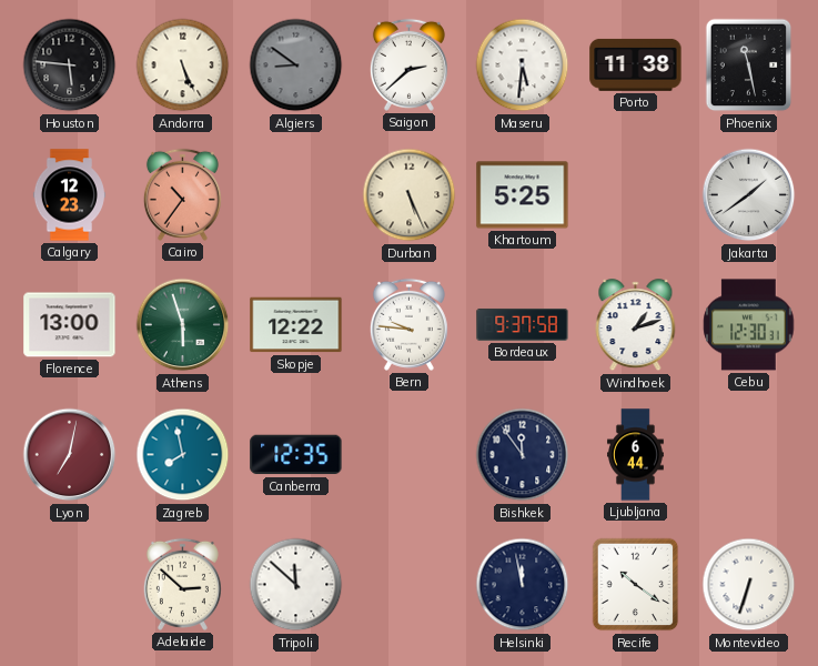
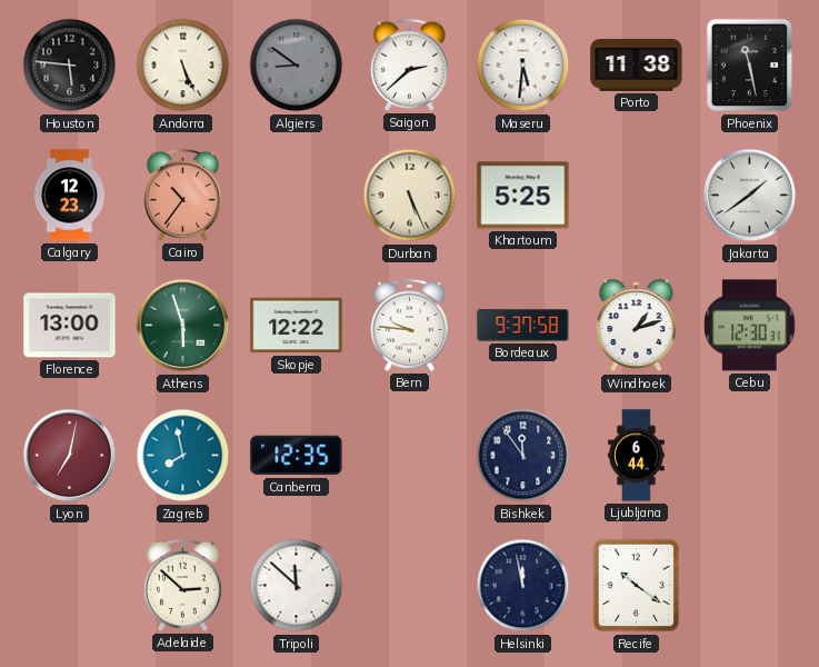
Montevideo: 6:33 -> none (749, 585)
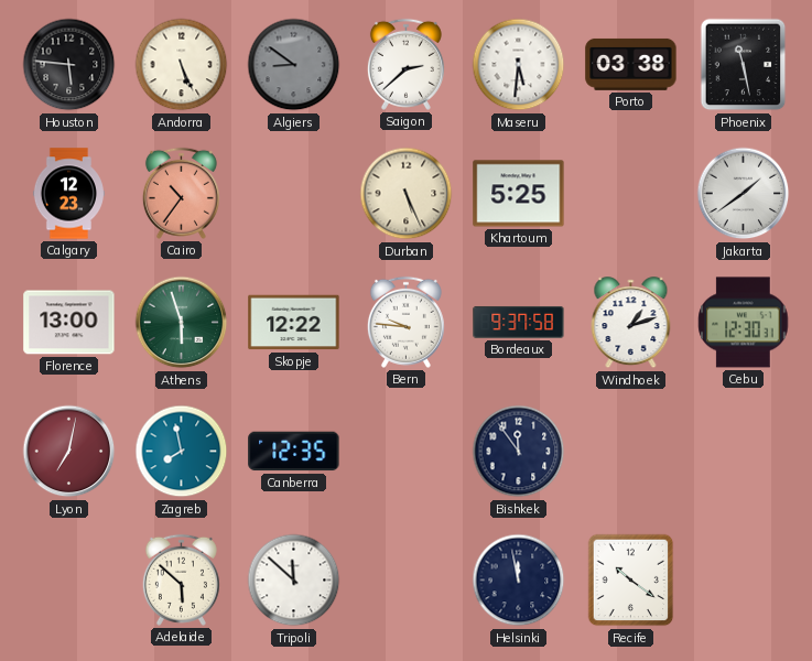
Porto: 11:38 -> 03:38 (631, 64)
Ljubljana: 6:44 -> none (637, 456)
Adelaide: 2:52 -> 5:52 (181, 579)
